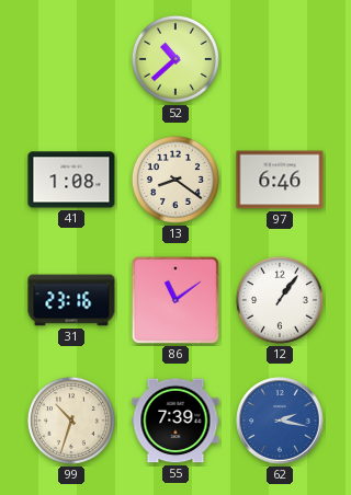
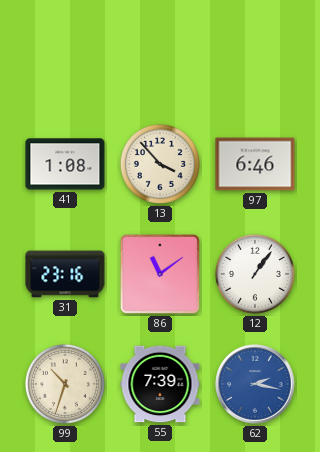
52: 10:38 -> none (175, 59)
13: 8:21 -> 3:53 (160, 164)
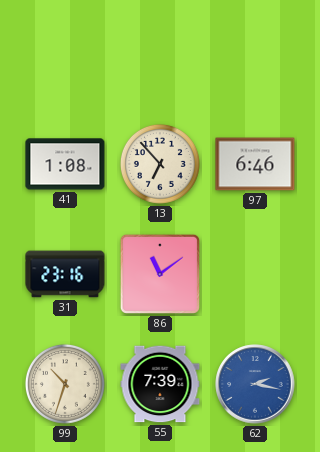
13: 3:53 -> 6:53 (160, 164)
12: 1:06 -> none (255, 274)
